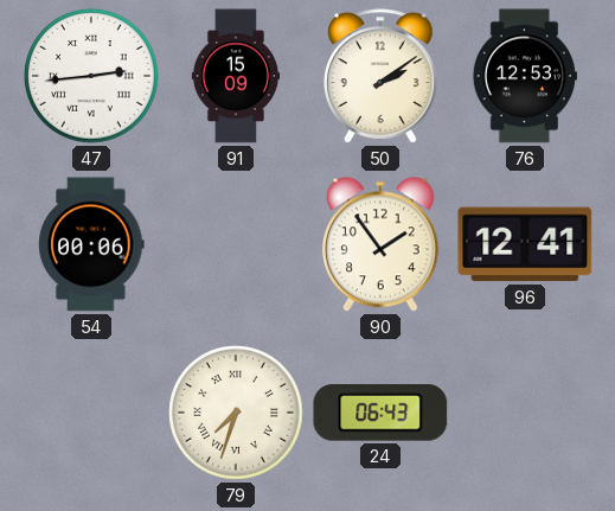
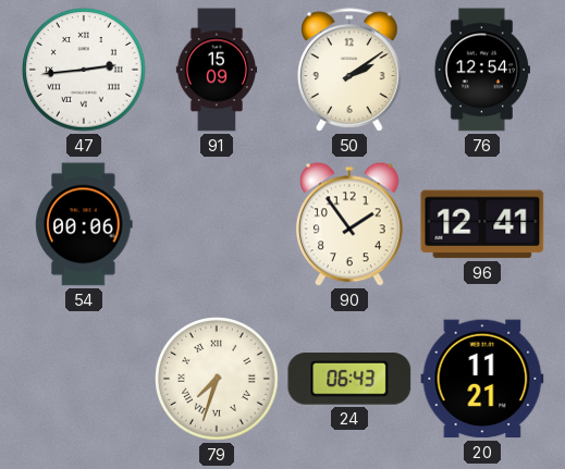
76: 12:53 -> 12:54 (482, 70)
20: none -> 11:21 (482, 379)
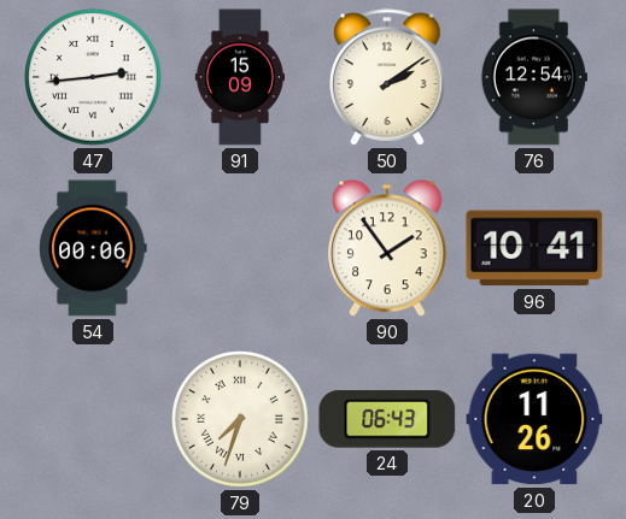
96: 12:41 -> 10:41 (534, 248)
20: 11:21 -> 11:26 (534, 419)
